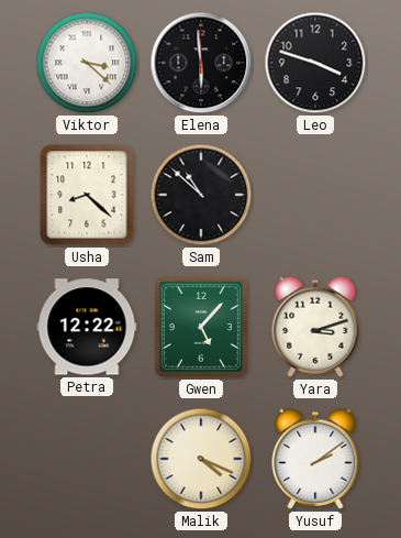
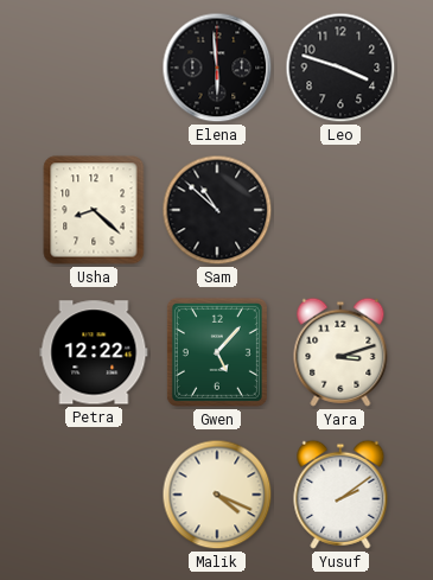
Viktor: 3:22 -> none (87, 63)
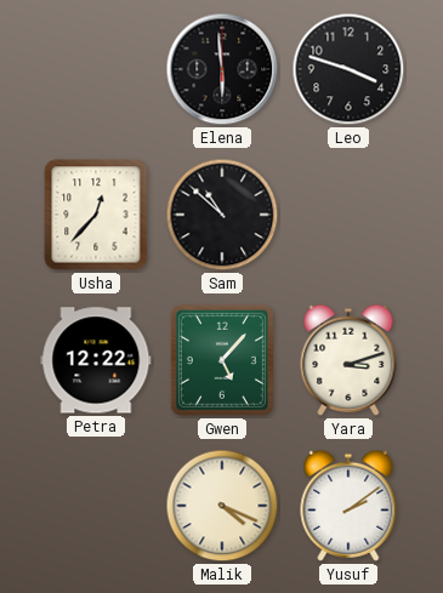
Usha: 8:22 -> 12:37 (96, 215)
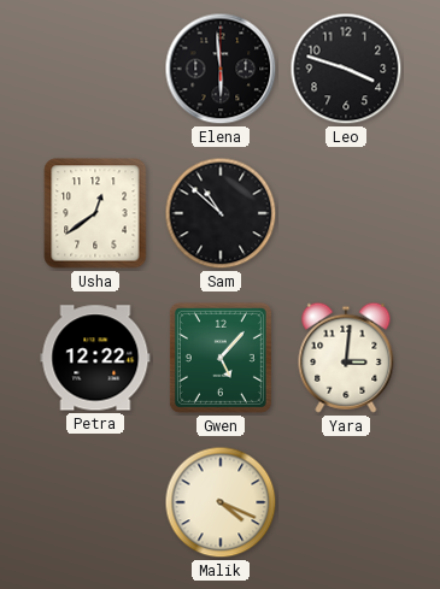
Usha: 12:37 -> 12:39 (95, 213)
Yara: 3:12 -> 3:01 (346, 358)
Yusuf: 2:09 -> none (348, 506)
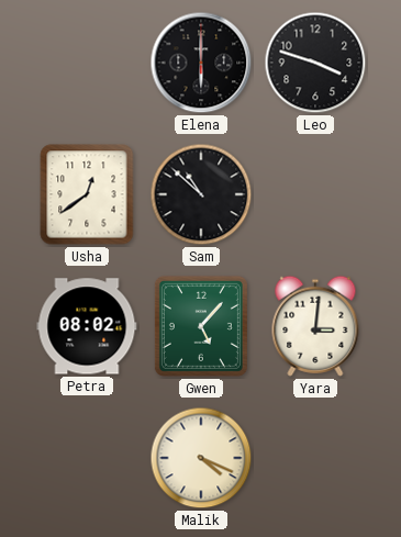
Elena: 5:59 -> 6:00 (201, 63)
Petra: 12:22 -> 08:02 (87, 326)
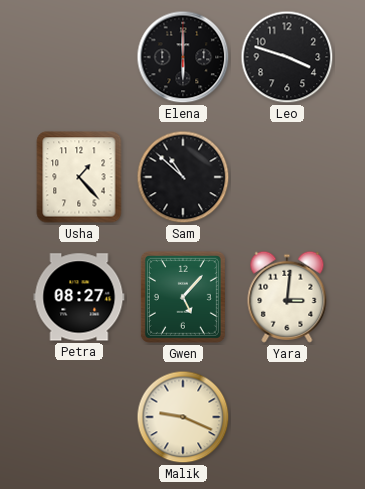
Usha: 12:39 -> 1:23 (79, 177)
Petra: 08:02 -> 08:27 (79, 297)
Malik: 4:19 -> 9:19 (183, 417)
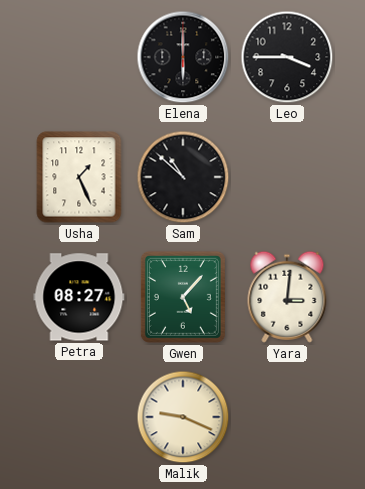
Leo: 3:48 -> 3:45 (287, 57)
Usha: 1:23 -> 1:26 (79, 177)
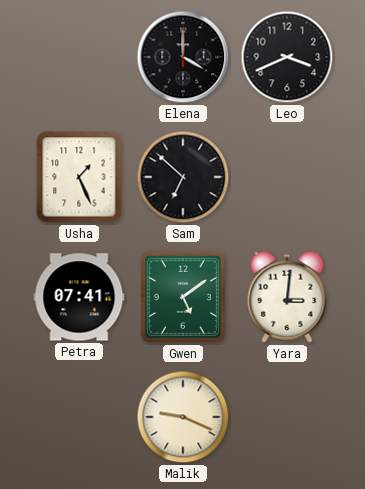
Elena: 6:00 -> 4:00 (183, 57)
Leo: 3:45 -> 3:41 (287, 57)
Sam: 10:52 -> 6:52 (183, 177)
Petra: 08:27 -> 07:41 (79, 297)
Gwen: 5:07 -> 5:09 (183, 297)
